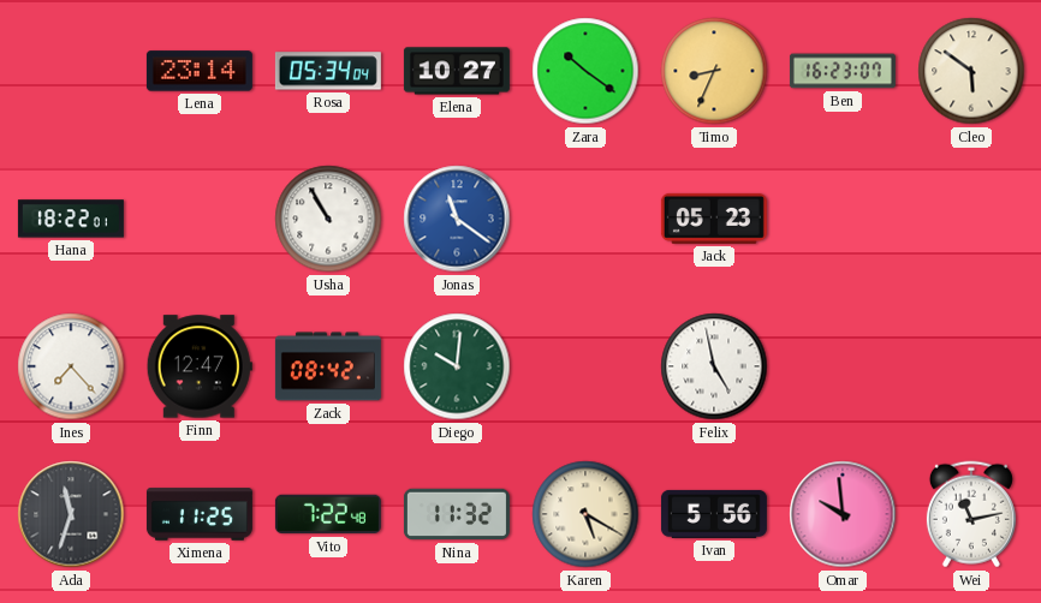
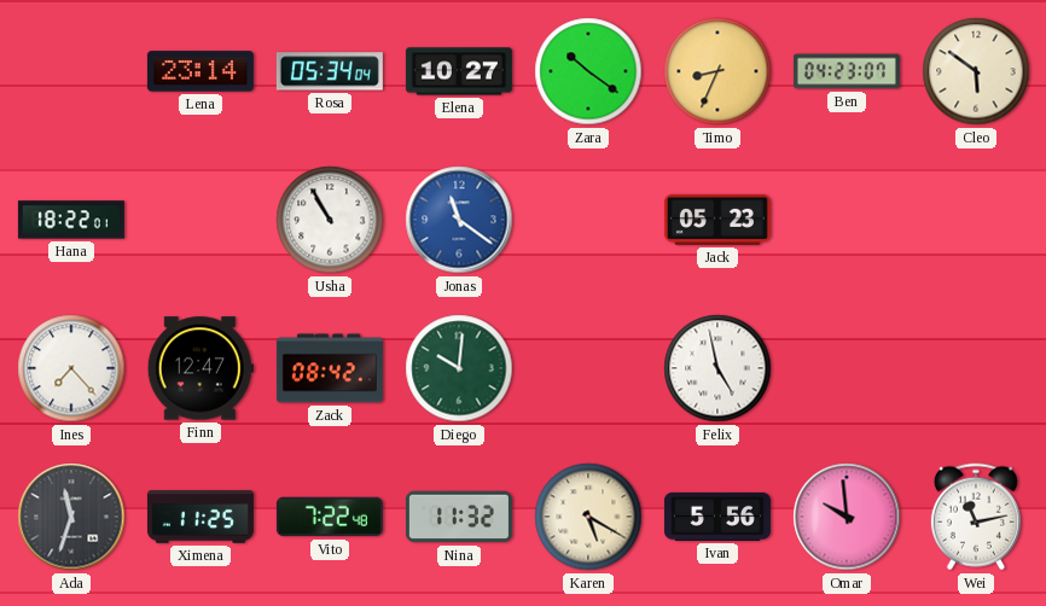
Ben: 16:23 -> 04:23 (847, 71)
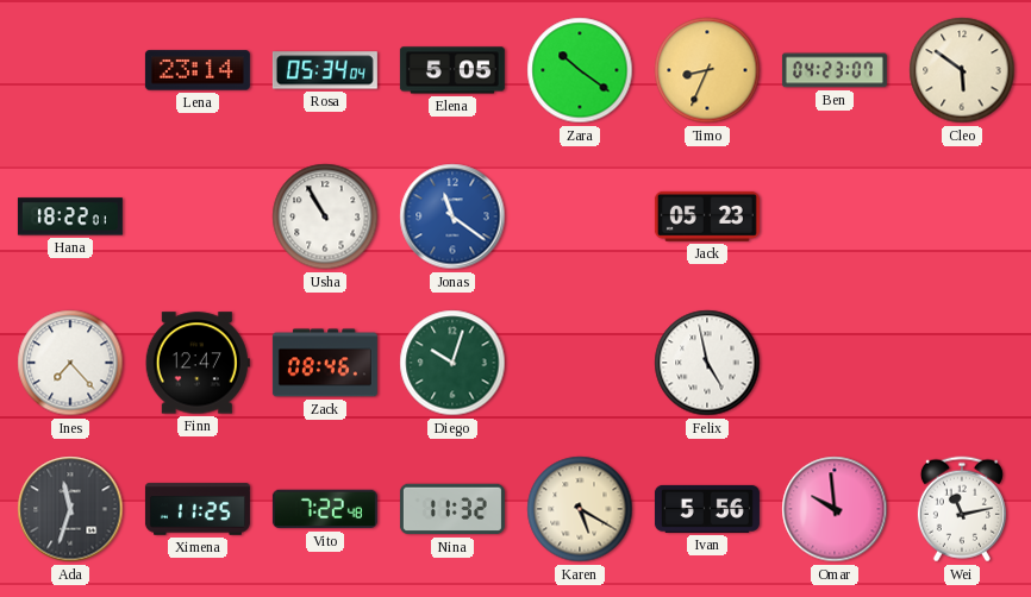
Elena: 10:27 -> 5:05 (452, 70)
Zack: 08:42 -> 08:46 (325, 363)
Diego: 10:01 -> 10:03 (452, 363)
